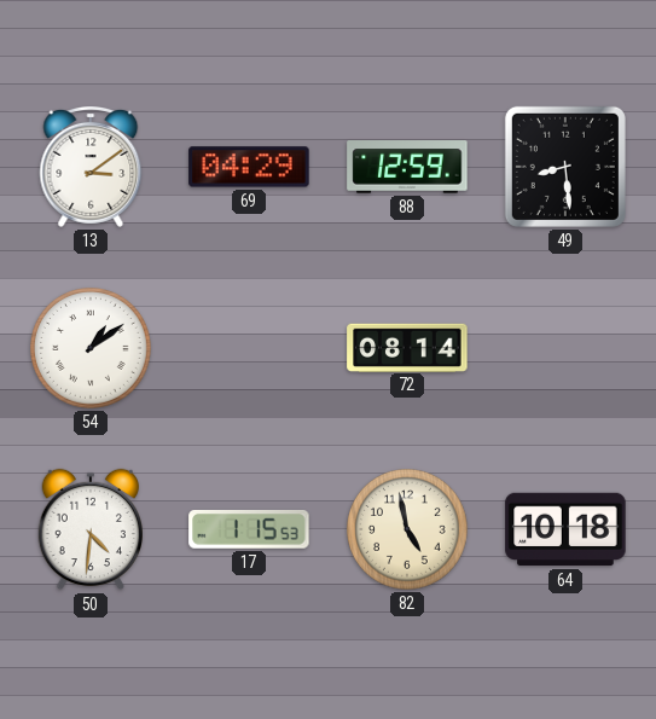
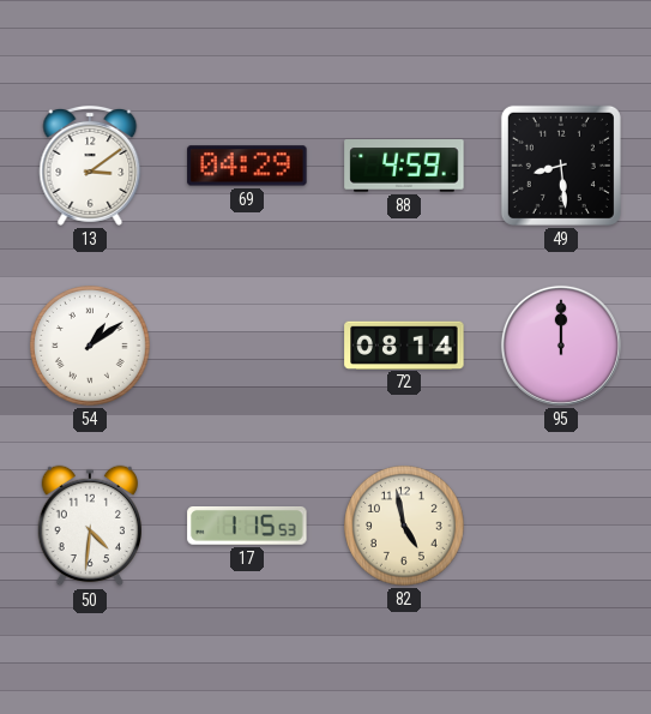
88: 12:59 -> 4:59 (404, 166)
95: none -> 12:00 (561, 346)
64: 10:18 -> none (565, 529)
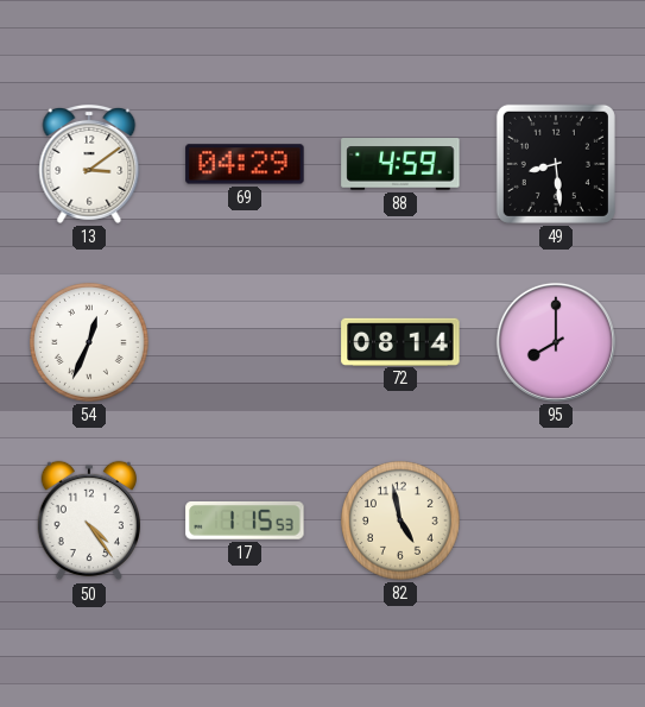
54: 1:09 -> 12:34 (90, 343)
95: 12:00 -> 8:00 (556, 342)
50: 4:31 -> 4:24 (88, 520)
